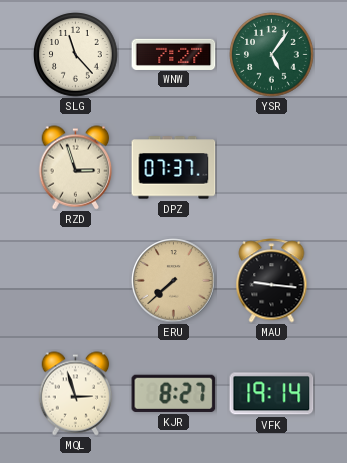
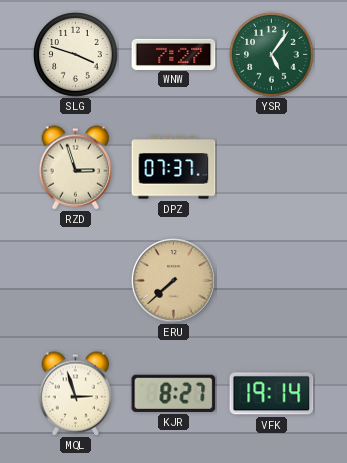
SLG: 11:23 -> 3:48 (76, 55)
MAU: 9:16 -> none (272, 281)
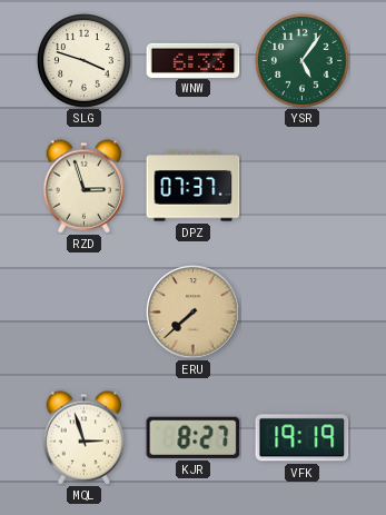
WNW: 7:27 -> 6:33 (194, 60)
VFK: 19:14 -> 19:19 (303, 438)
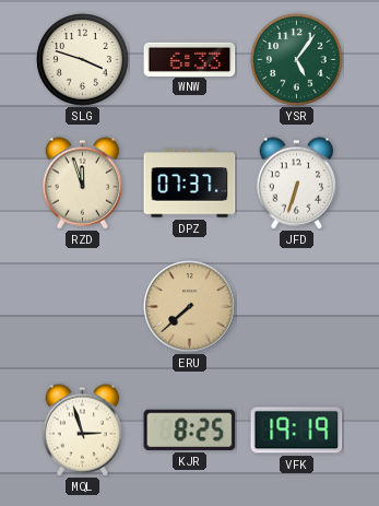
RZD: 2:57 -> 11:57 (83, 184)
JFD: none -> 6:33 (297, 184)
KJR: 8:27 -> 8:25 (190, 429)
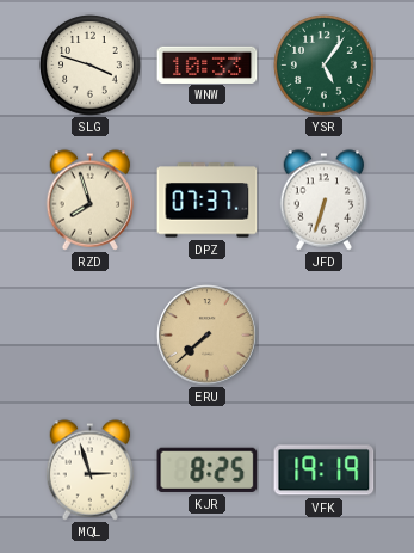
WNW: 6:33 -> 10:33 (208, 64)
RZD: 11:57 -> 7:57 (91, 201)
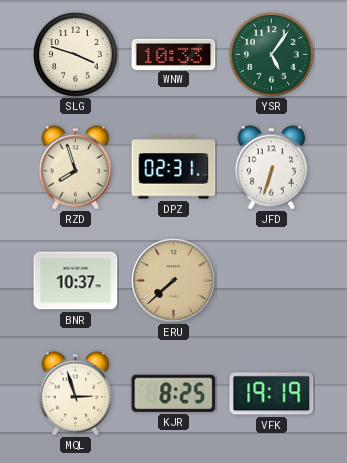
DPZ: 07:37 -> 02:31 (174, 168)
BNR: none -> 10:37 (76, 281)
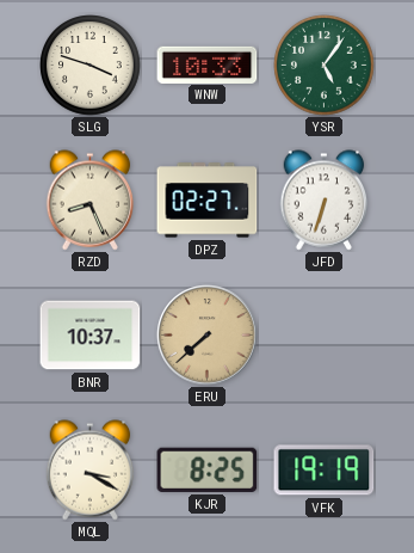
RZD: 7:57 -> 8:26 (91, 201)
DPZ: 02:31 -> 02:27 (208, 201)
MQL: 2:57 -> 3:20 (91, 471)
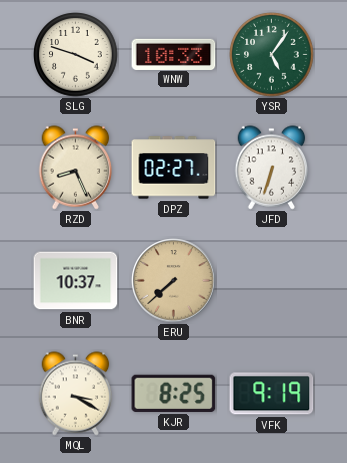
VFK: 19:19 -> 9:19 (272, 394)
